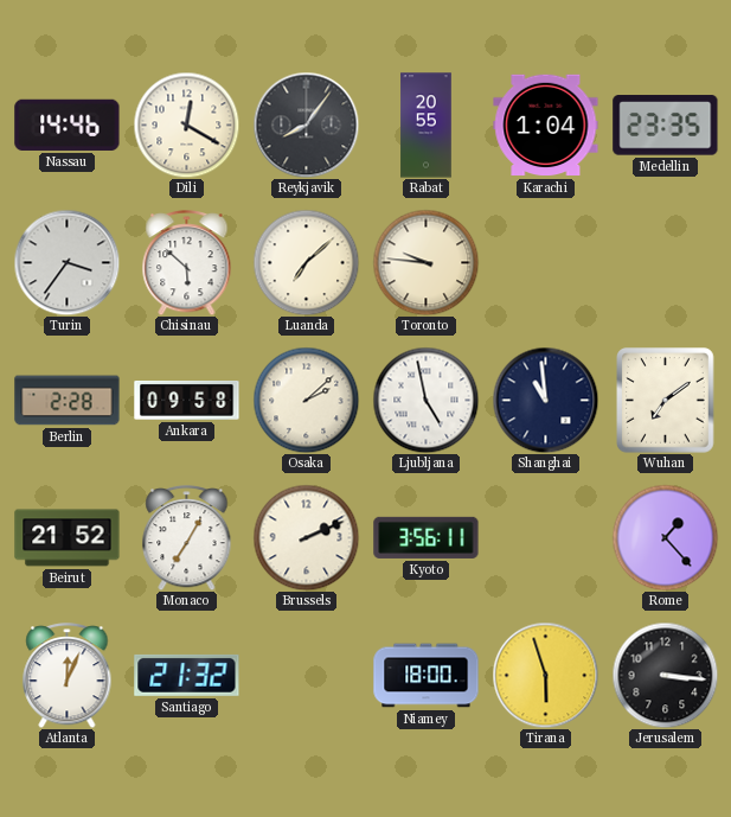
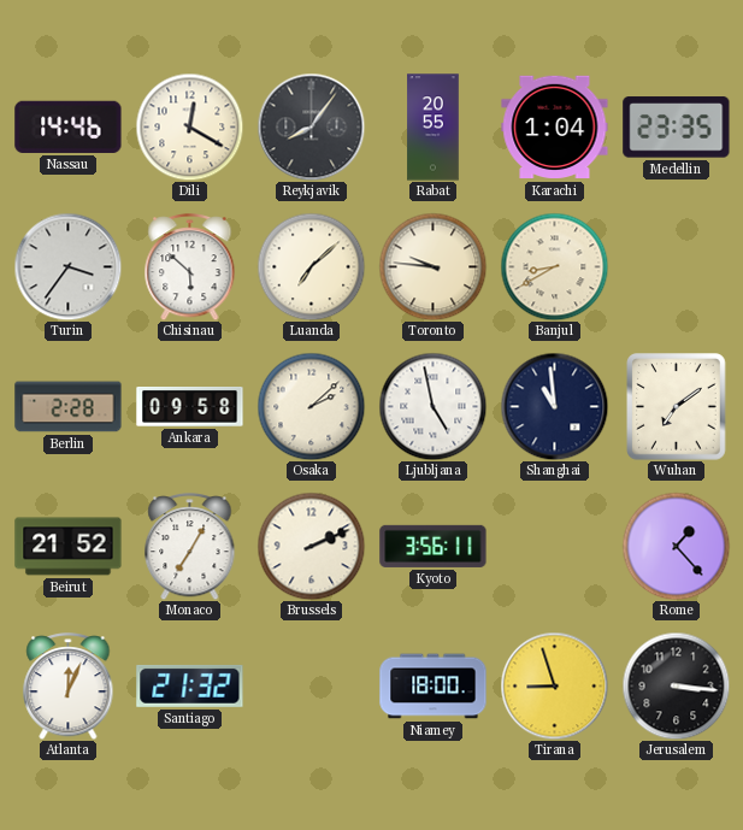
Banjul: none -> 8:40 (554, 266)
Tirana: 5:57 -> 8:57 (554, 685)
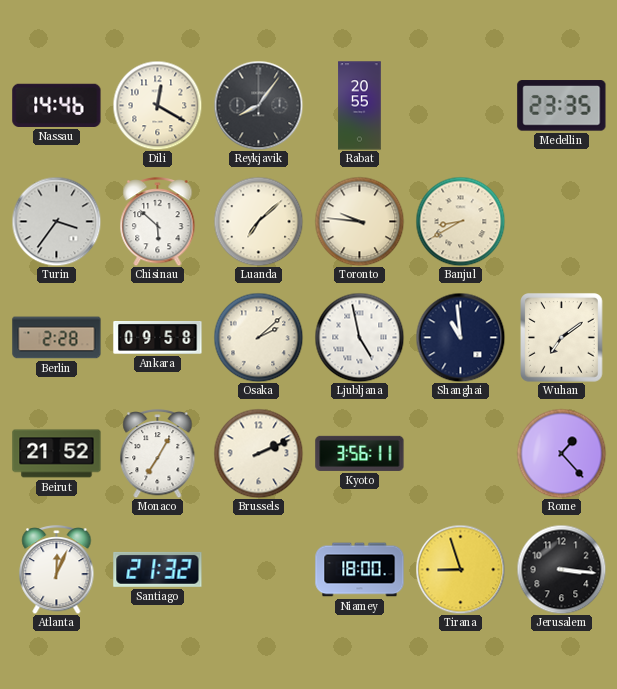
Karachi: 1:04 -> none (555, 128)
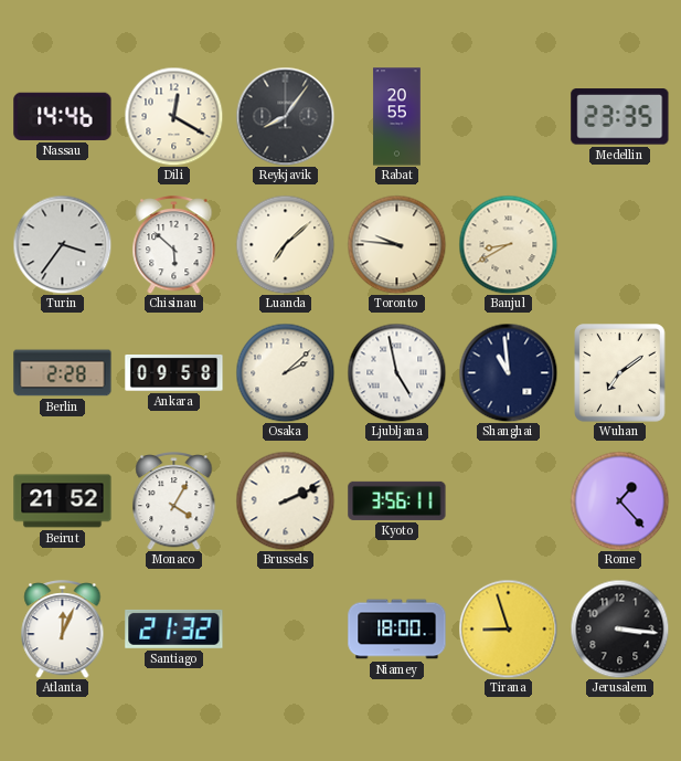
Monaco: 7:05 -> 4:05 (174, 501)
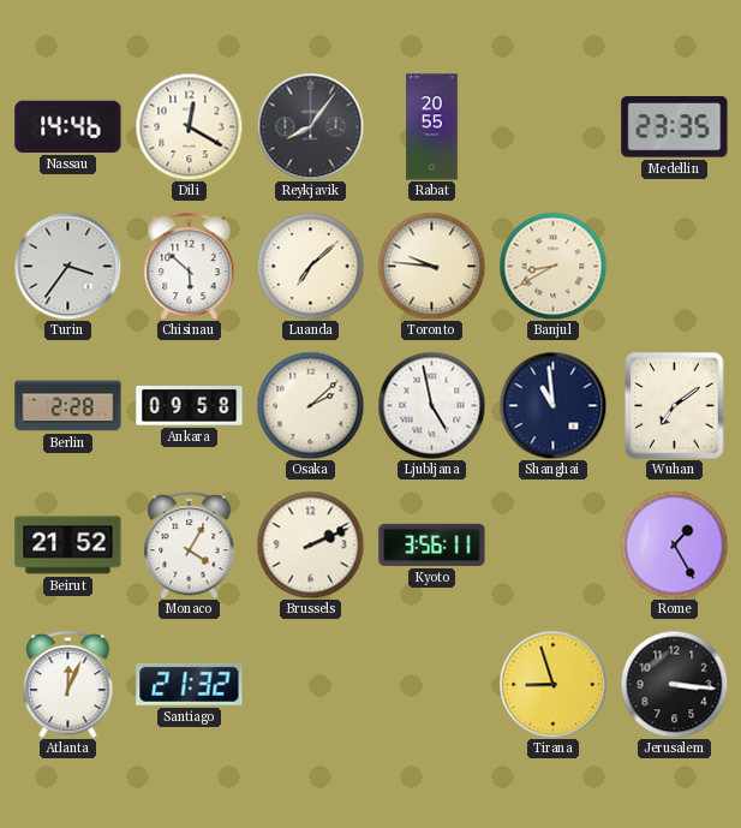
Rome: 1:23 -> 1:25 (674, 544)
Niamey: 18:00 -> none (397, 630)
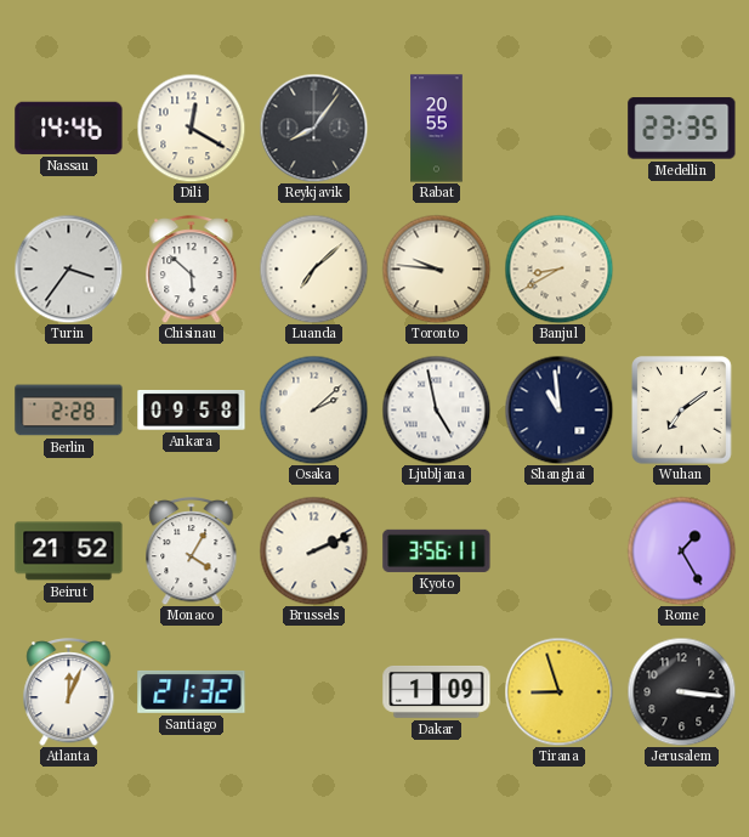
Dakar: none -> 1:09 (437, 691)
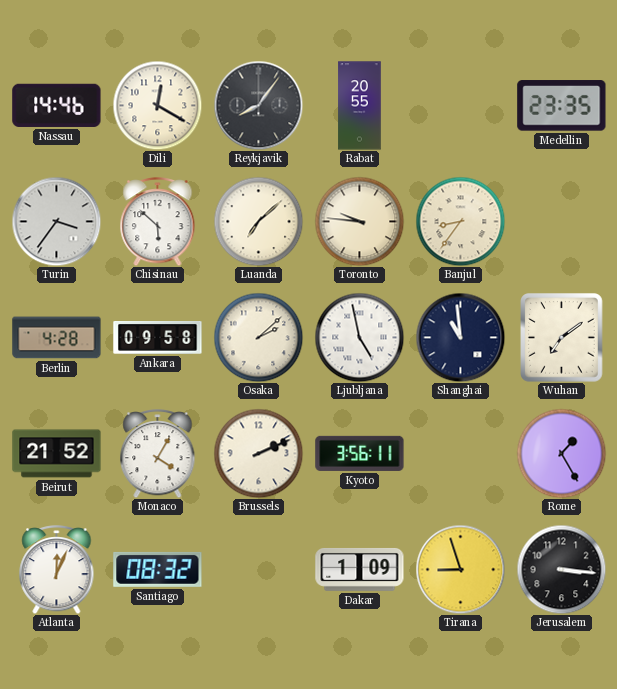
Banjul: 8:40 -> 8:36 (460, 221)
Berlin: 2:28 -> 4:28 (57, 338)
Santiago: 21:32 -> 08:32 (158, 569)
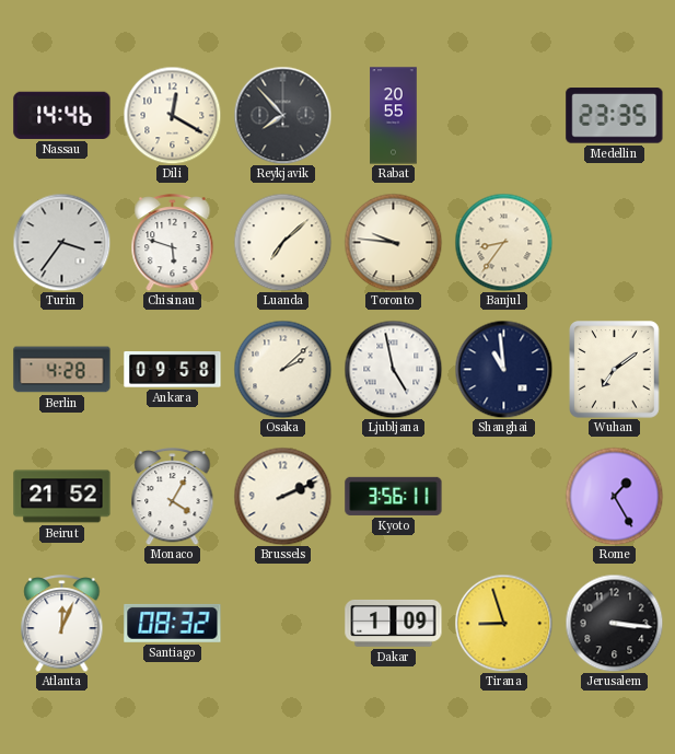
Reykjavik: 8:06 -> 7:53 (282, 115)
Chisinau: 5:52 -> 5:48 (173, 243)
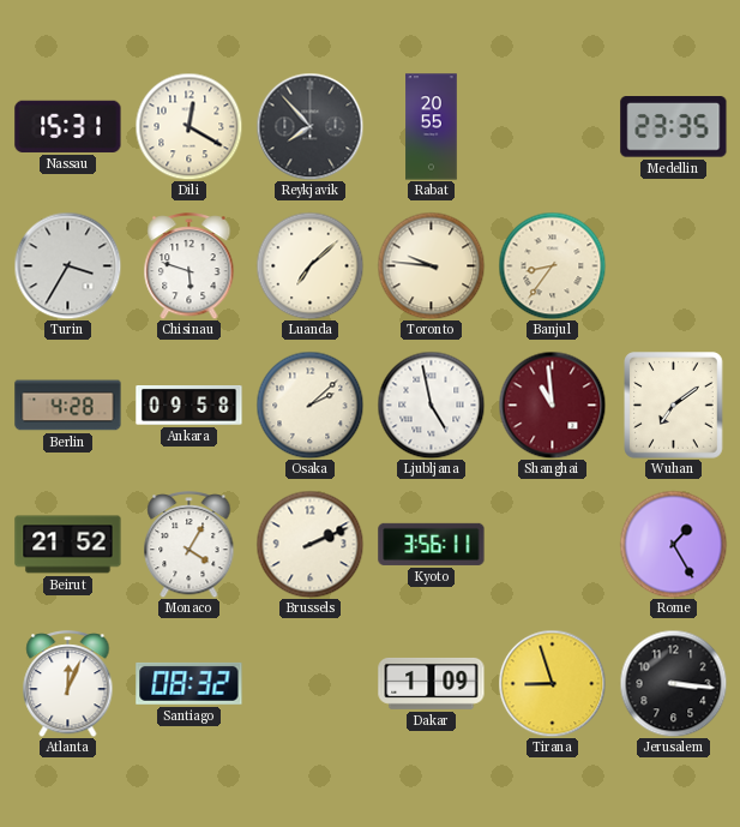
Nassau: 14:46 -> 15:31 (68, 126)
Turin: 3:36 -> 3:35 (67, 265)
Shanghai dial: navy -> burgundy (552, 404)
